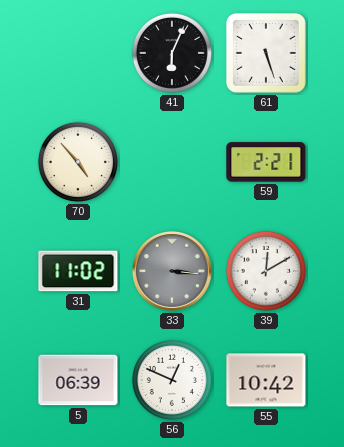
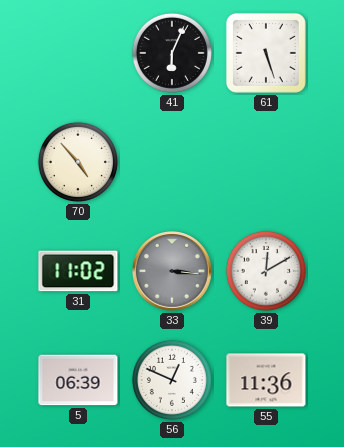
59: 2:21 -> none (266, 162)
55: 10:42 -> 11:36 (266, 380)
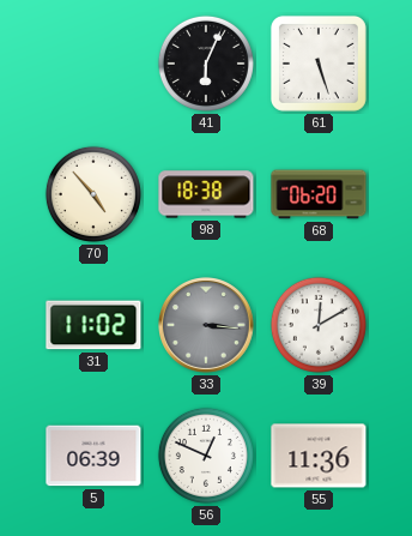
98: none -> 18:38 (206, 194)
68: none -> 06:20 (319, 194)
